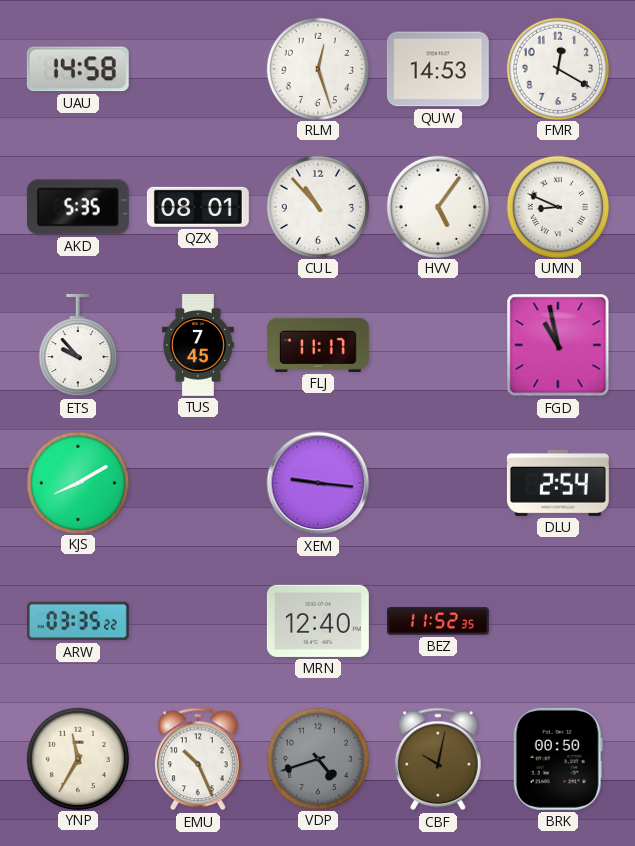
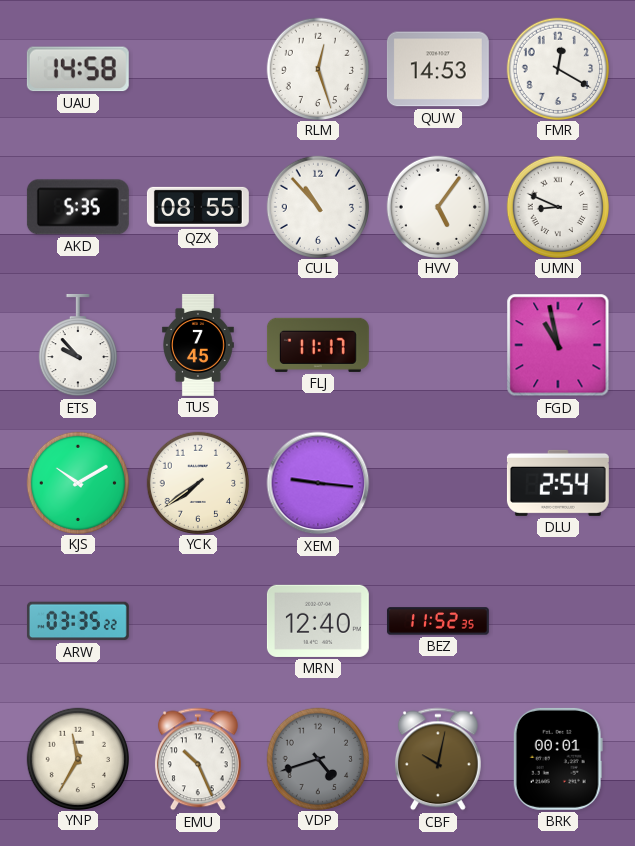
QZX: 08:01 -> 08:55 (198, 207)
KJS: 8:10 -> 10:10 (77, 482)
YCK: none -> 7:39 (197, 482)
BRK: 00:50 -> 00:01 (558, 759)
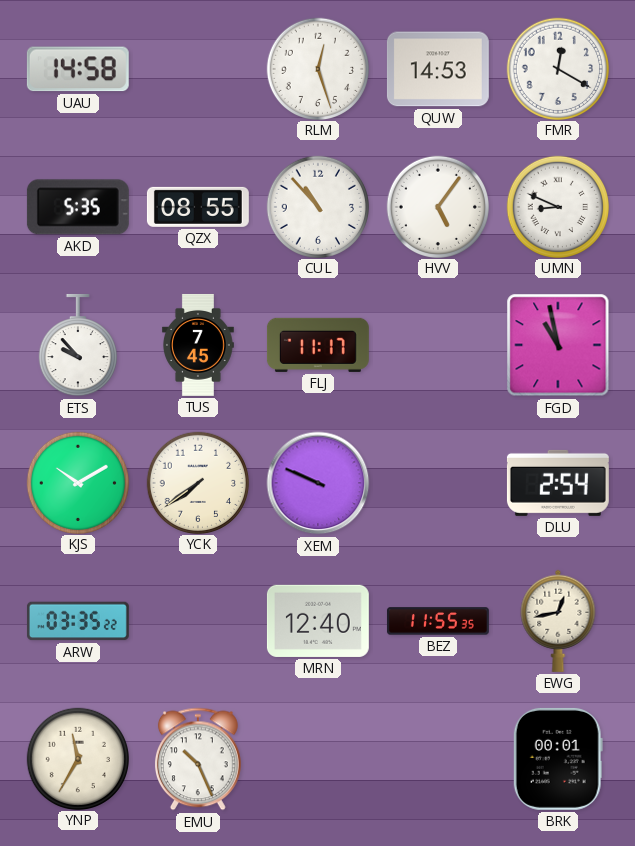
XEM: 9:16 -> 9:49 (318, 483)
BEZ: 11:52 -> 11:55 (438, 621)
EWG: none -> 12:43 (558, 621)
VDP: 4:42 -> none (317, 758)
CBF: 10:02 -> none (438, 759)
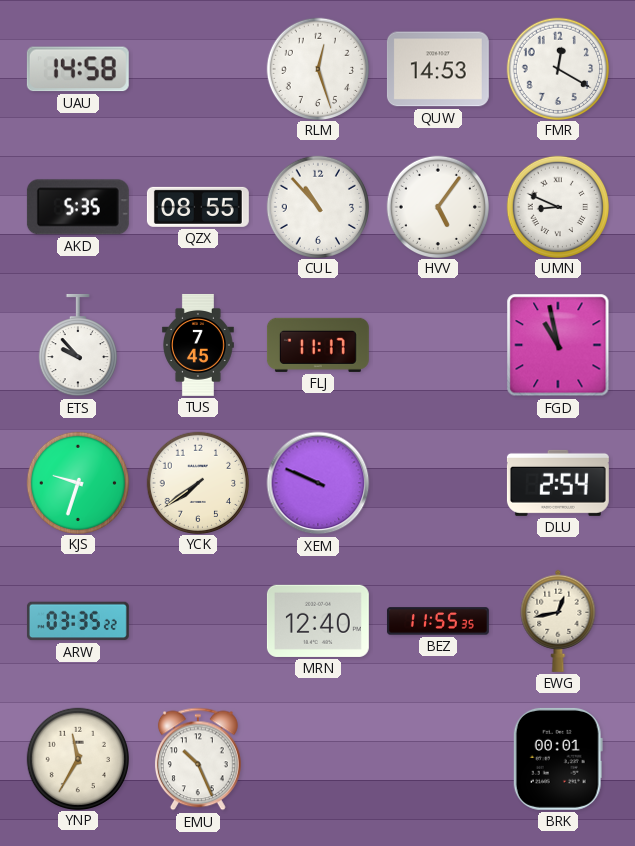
KJS: 10:10 -> 9:33 (77, 482)
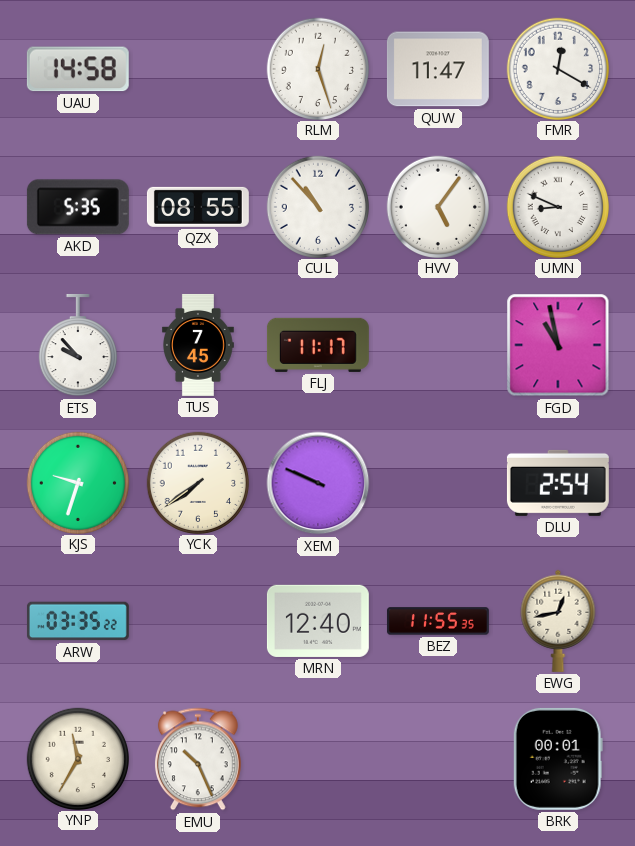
QUW: 14:53 -> 11:47 (438, 69)
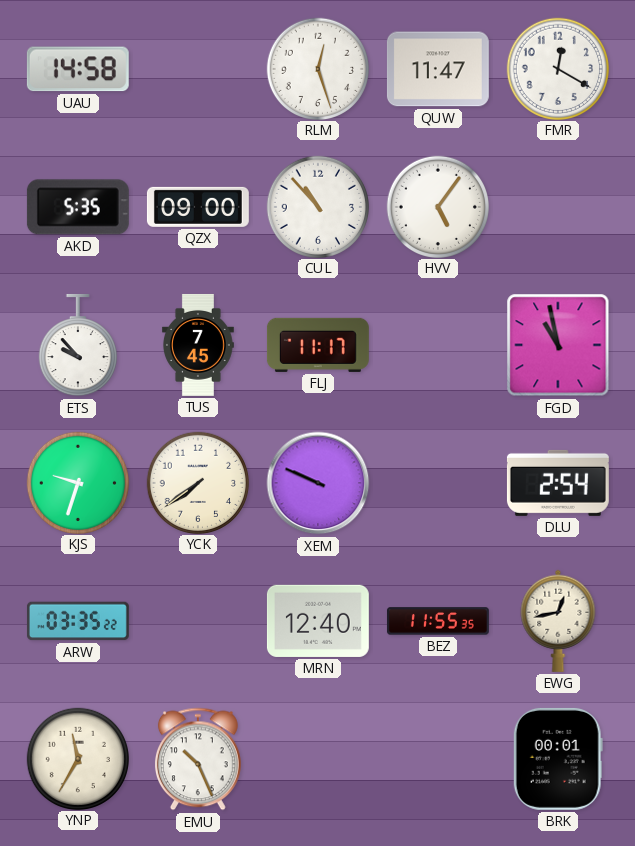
QZX: 08:55 -> 09:00 (198, 207)
UMN: 8:49 -> none (557, 206)
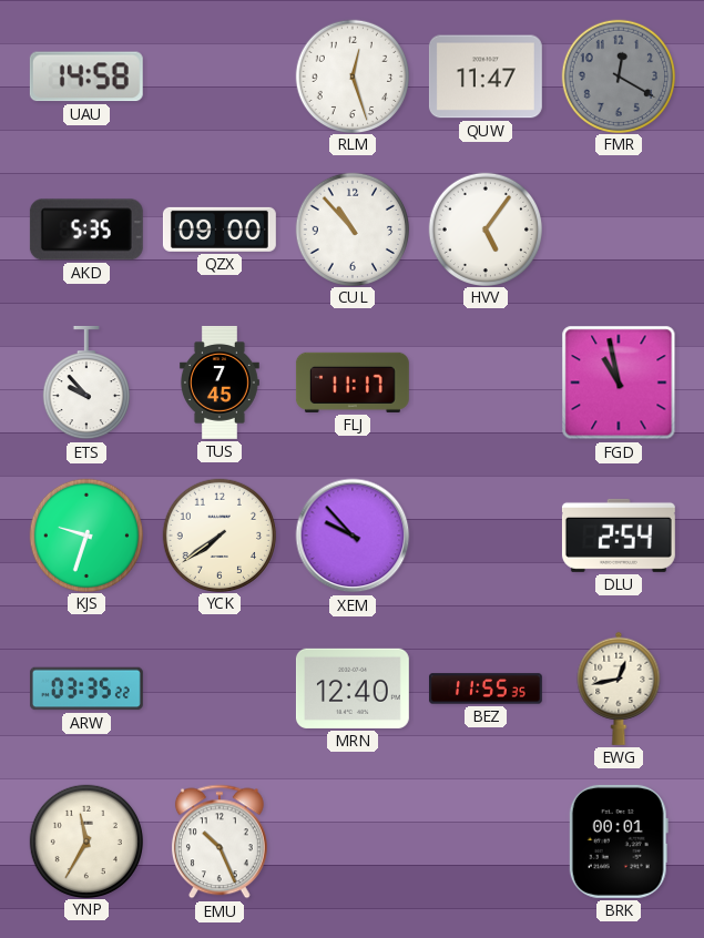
FMR dial: white -> grey (618, 75)
XEM: 9:49 -> 9:53 (353, 536)
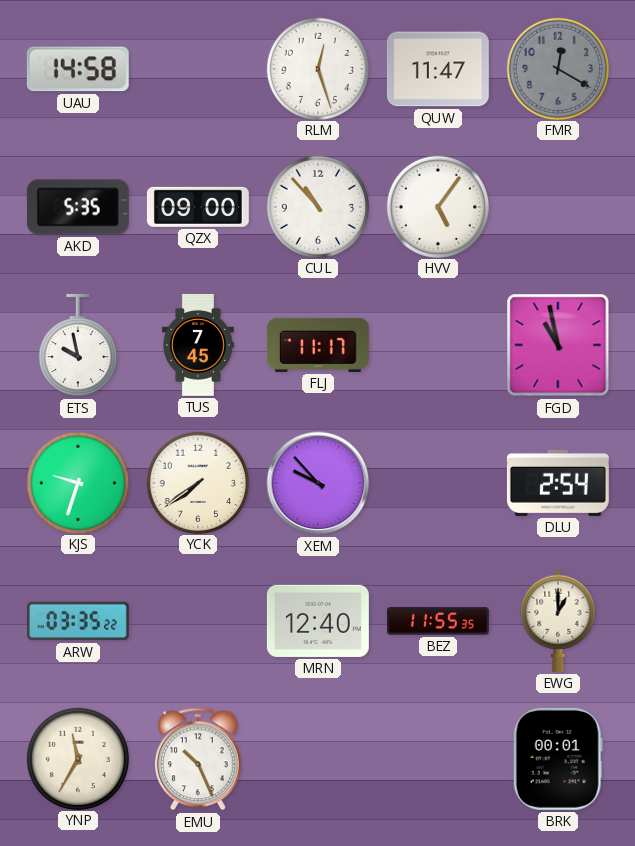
ETS: 9:53 -> 9:58 (78, 345)
EWG: 12:43 -> 1:00 (558, 621)
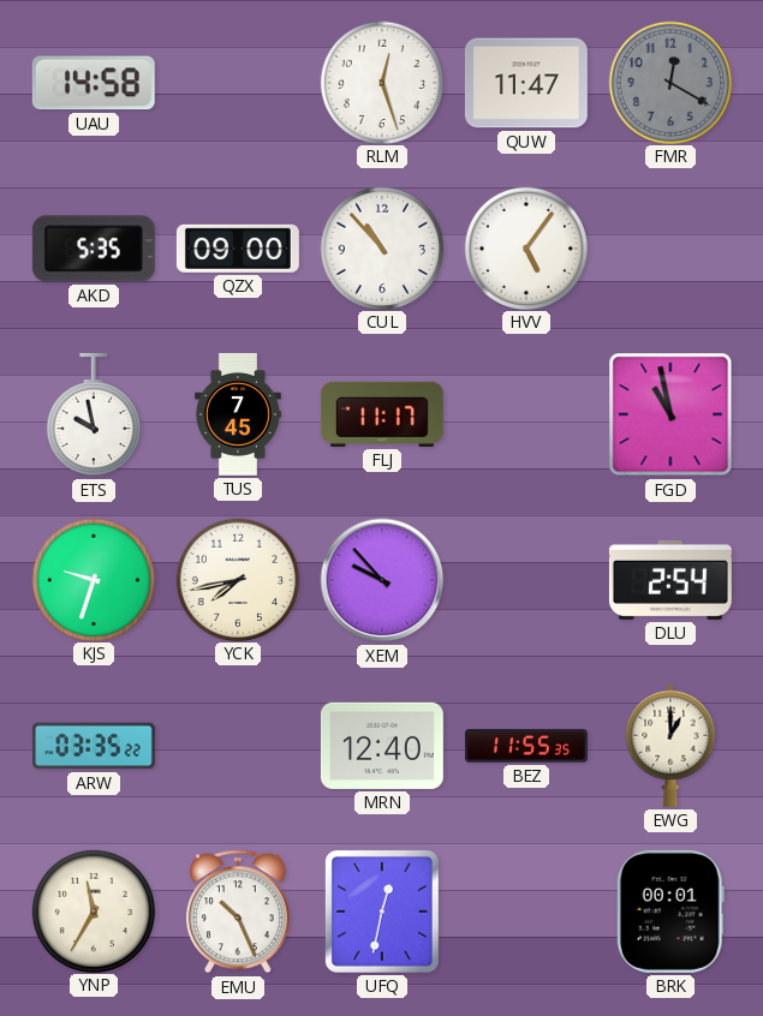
YCK: 7:39 -> 7:43 (237, 579)
UFQ: none -> 12:32 (382, 912)
